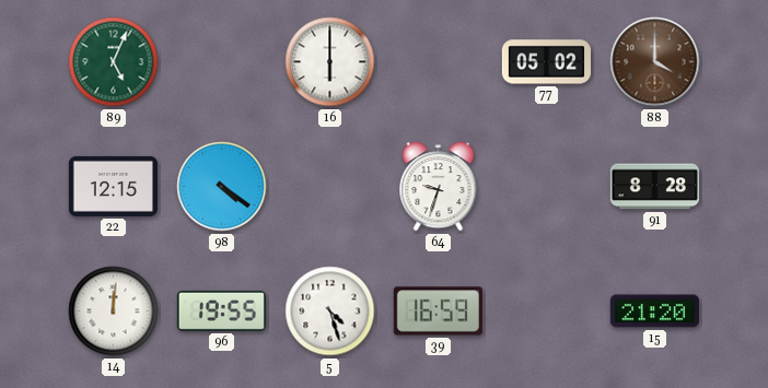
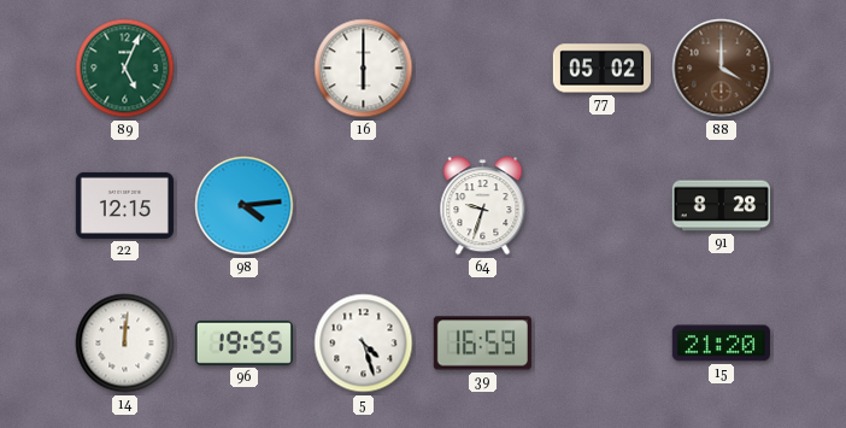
98: 4:21 -> 4:14 (245, 206)
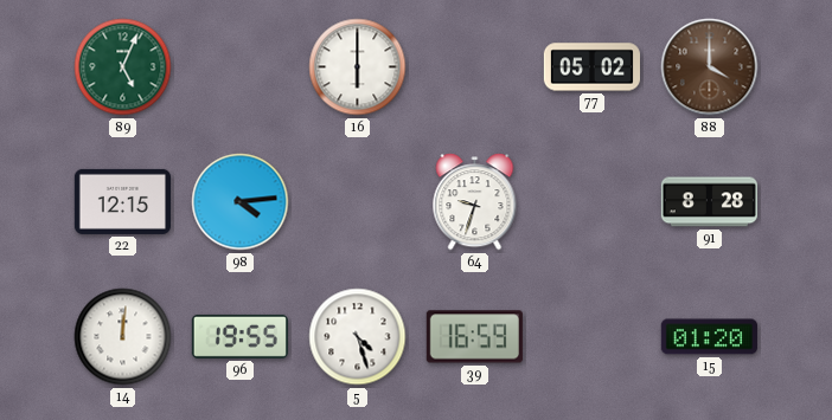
15: 21:20 -> 01:20 (709, 337)
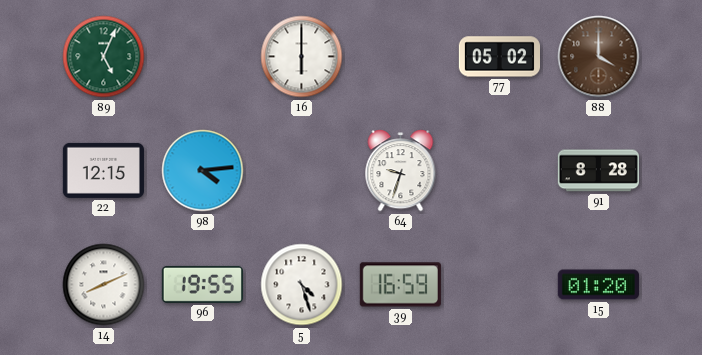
14: 12:01 -> 8:11 (104, 285)
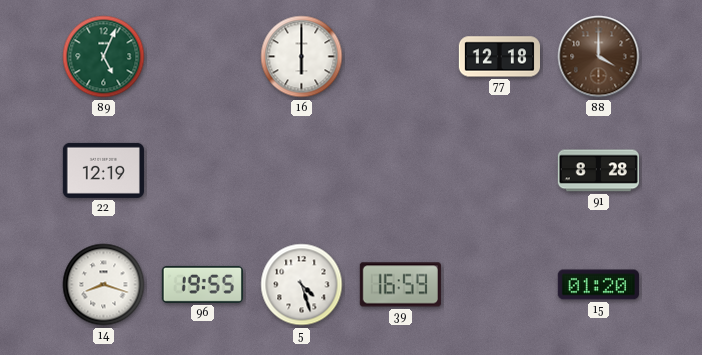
77: 05:02 -> 12:18 (499, 57)
22: 12:15 -> 12:19 (103, 170)
98: 4:14 -> none (203, 171)
64: 9:33 -> none (401, 171)
14: 8:11 -> 8:18 (104, 285)
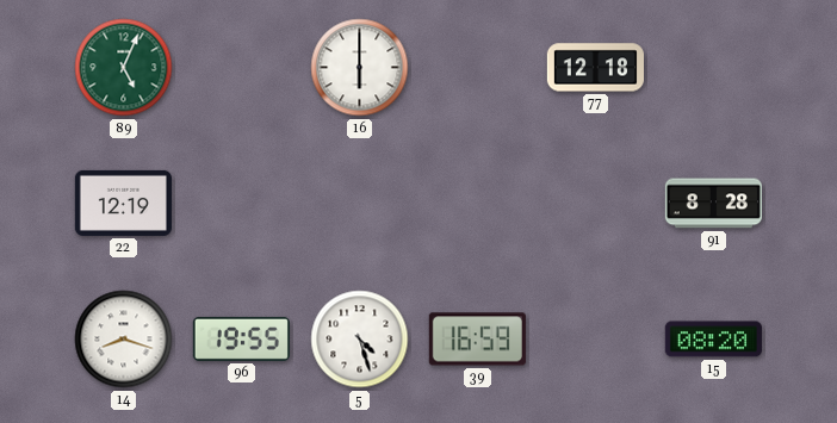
88: 4:00 -> none (599, 57)
15: 01:20 -> 08:20 (713, 340)
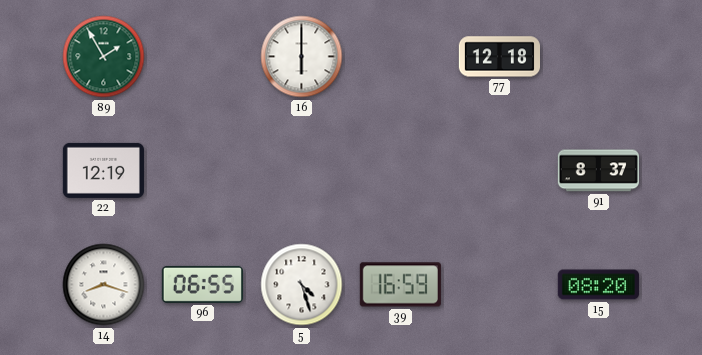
89: 5:04 -> 1:55 (104, 57)
91: 8:28 -> 8:37 (598, 171)
96: 19:55 -> 06:55 (202, 284)
